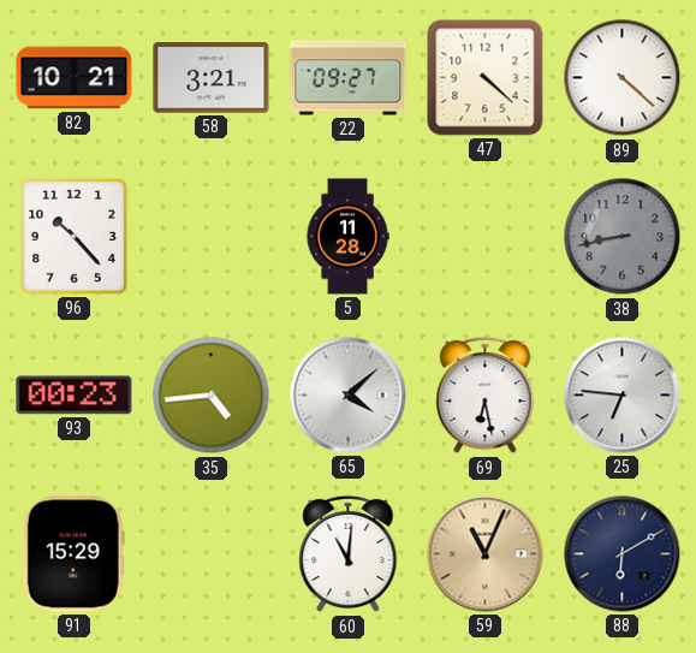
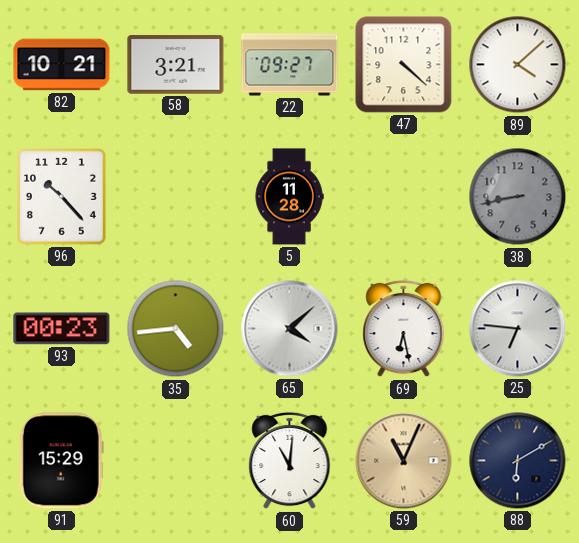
89: 4:22 -> 4:08 (518, 65)
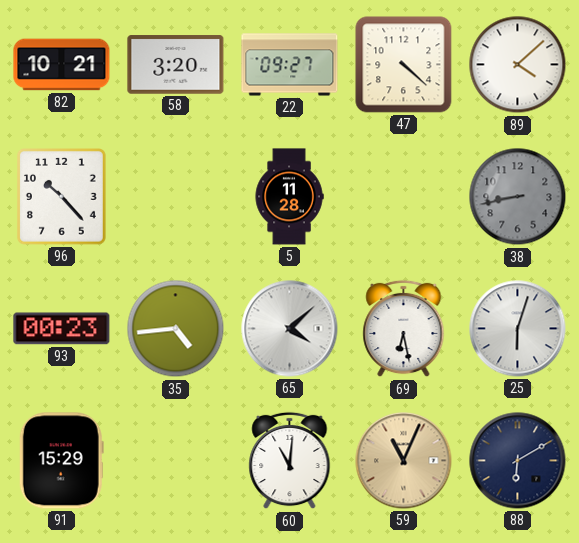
58: 3:21 -> 3:20 (176, 65)
25: 6:46 -> 6:03 (518, 329)
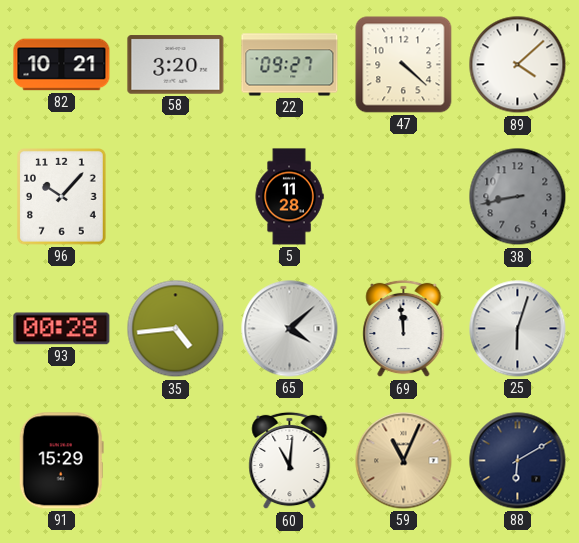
96: 10:23 -> 10:07 (61, 197)
93: 00:23 -> 00:28 (62, 329)
69: 6:28 -> 11:59 (404, 329)
